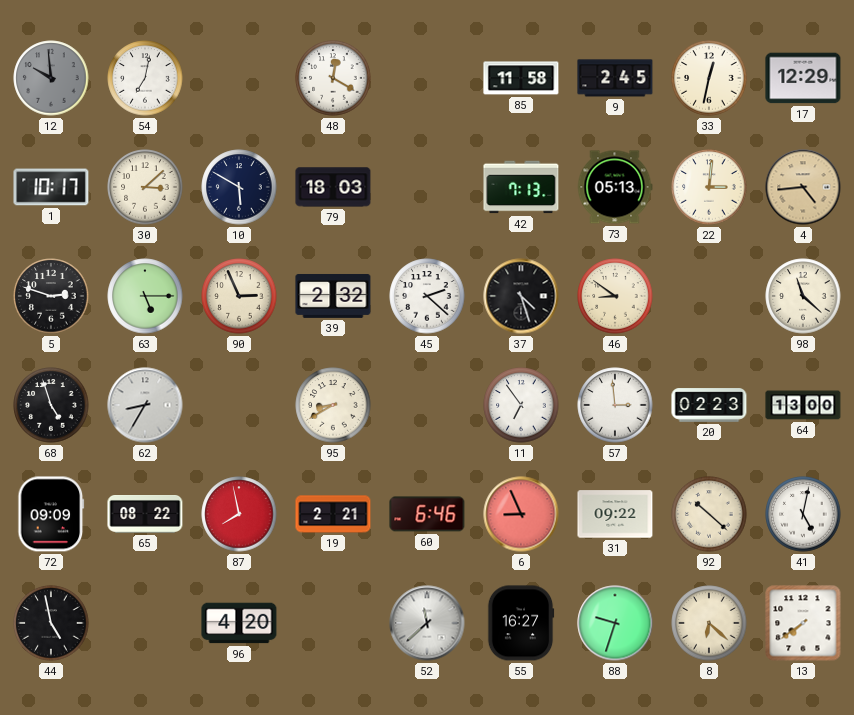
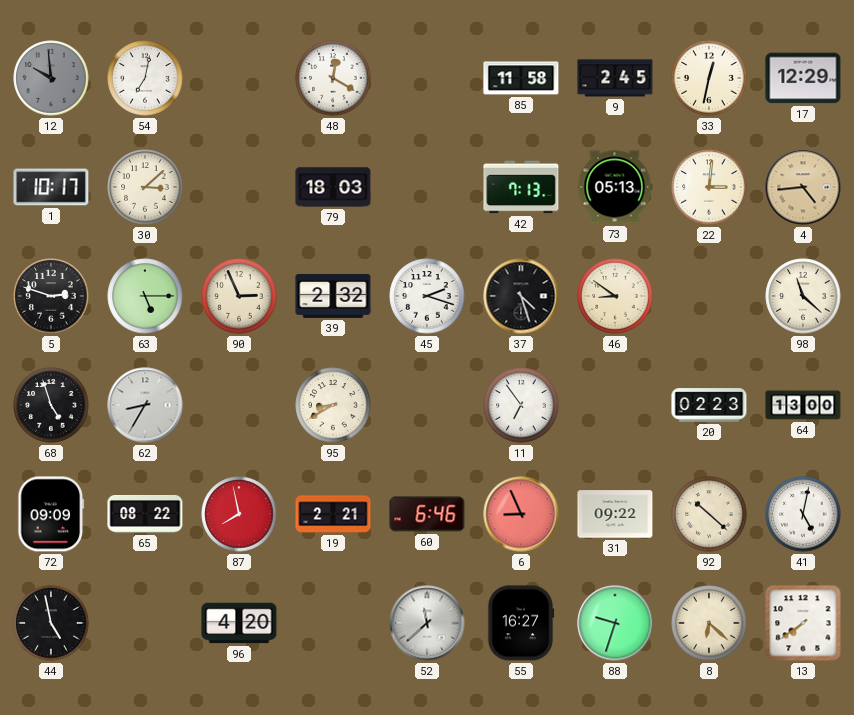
10: 5:50 -> none (239, 187)
45: 2:22 -> 2:18 (427, 296)
57: 2:59 -> none (615, 405)
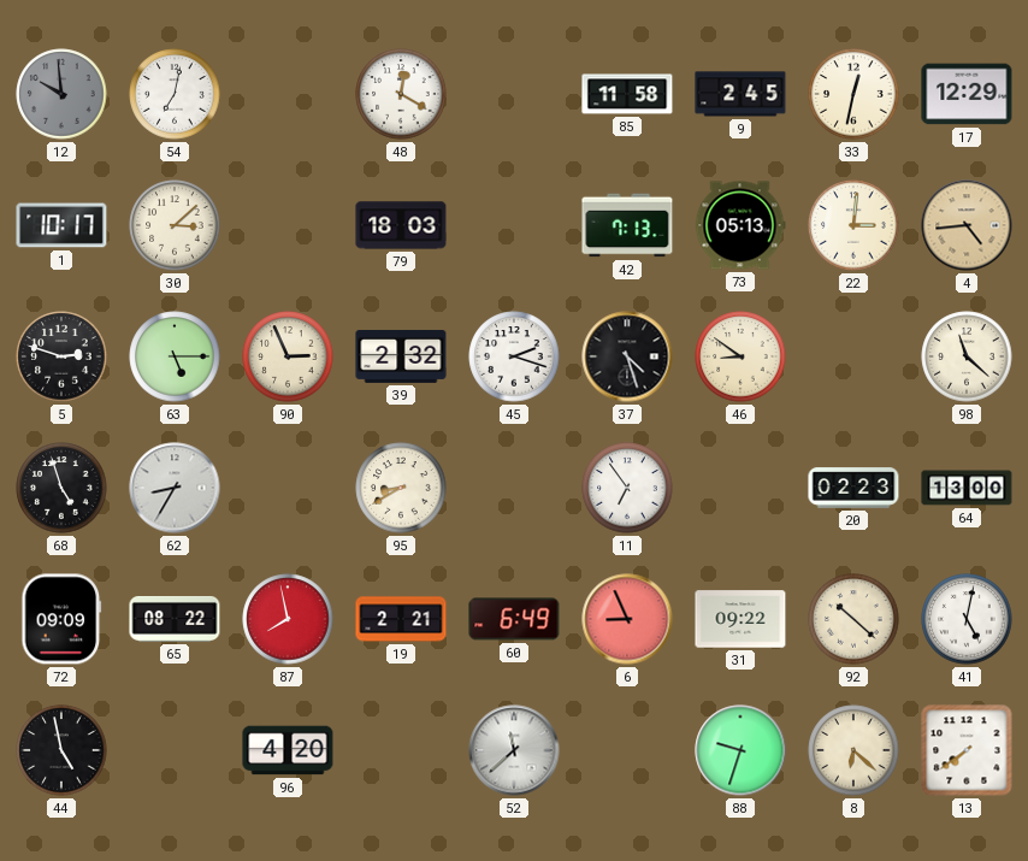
60: 6:46 -> 6:49 (514, 619)
55: 16:27 -> none (521, 623)
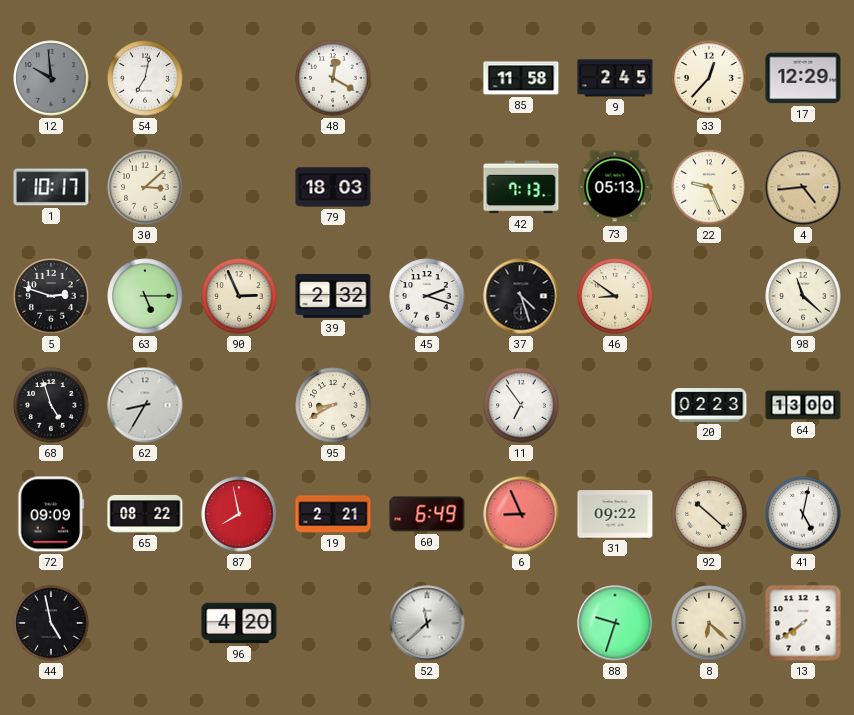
33: 12:32 -> 12:37 (709, 78)
22: 3:01 -> 9:26 (709, 187)
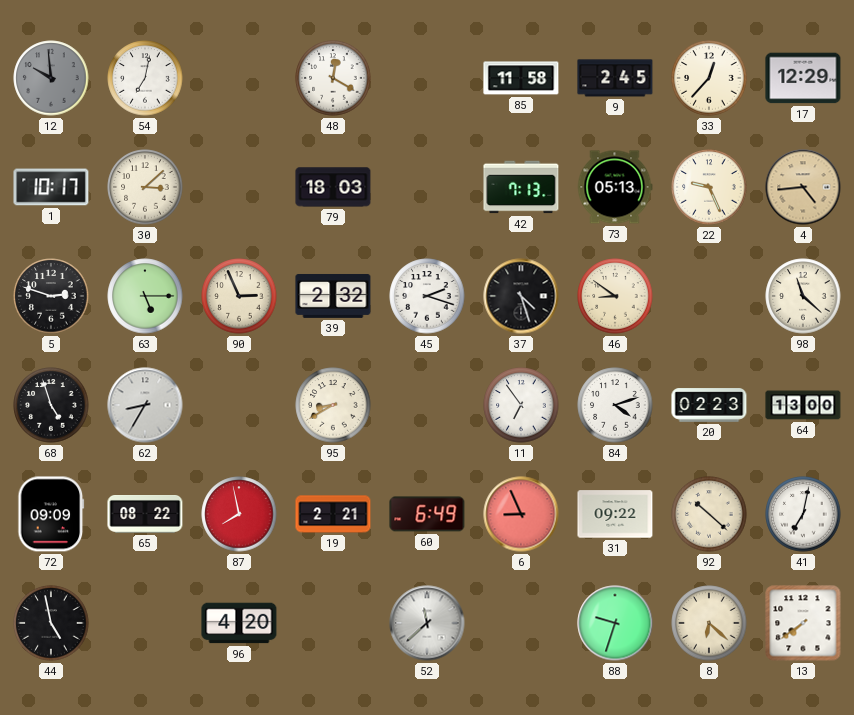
84: none -> 4:12 (615, 405)
41: 5:02 -> 7:02 (803, 514)
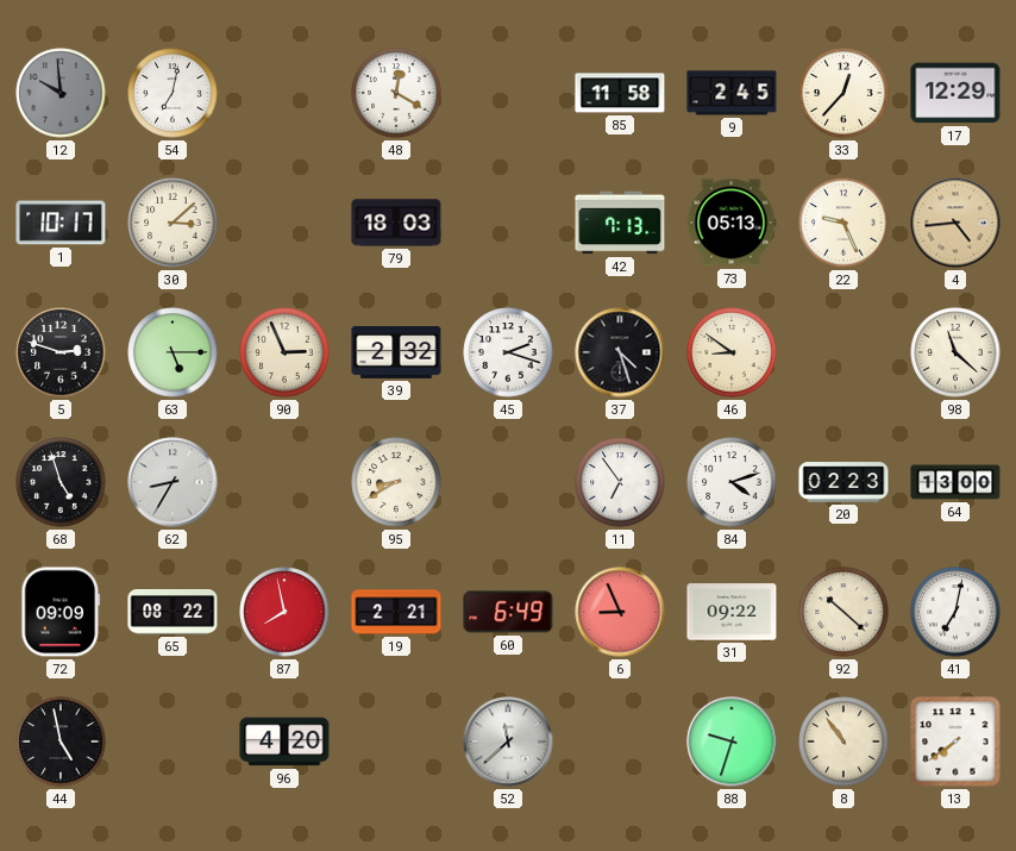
8: 6:22 -> 10:54 (843, 742)
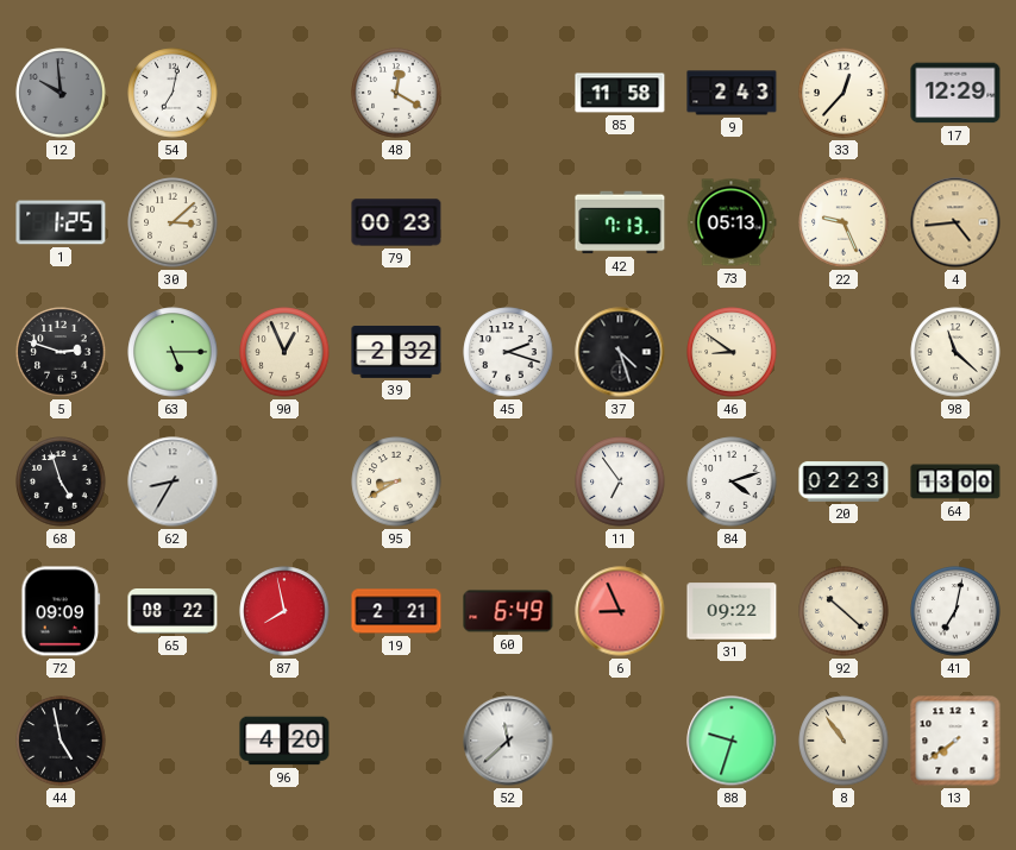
9: 2:45 -> 2:43 (732, 93)
1: 10:17 -> 1:25 (61, 222)
79: 18:03 -> 00:23 (396, 222)
90: 2:56 -> 12:56 (284, 352)
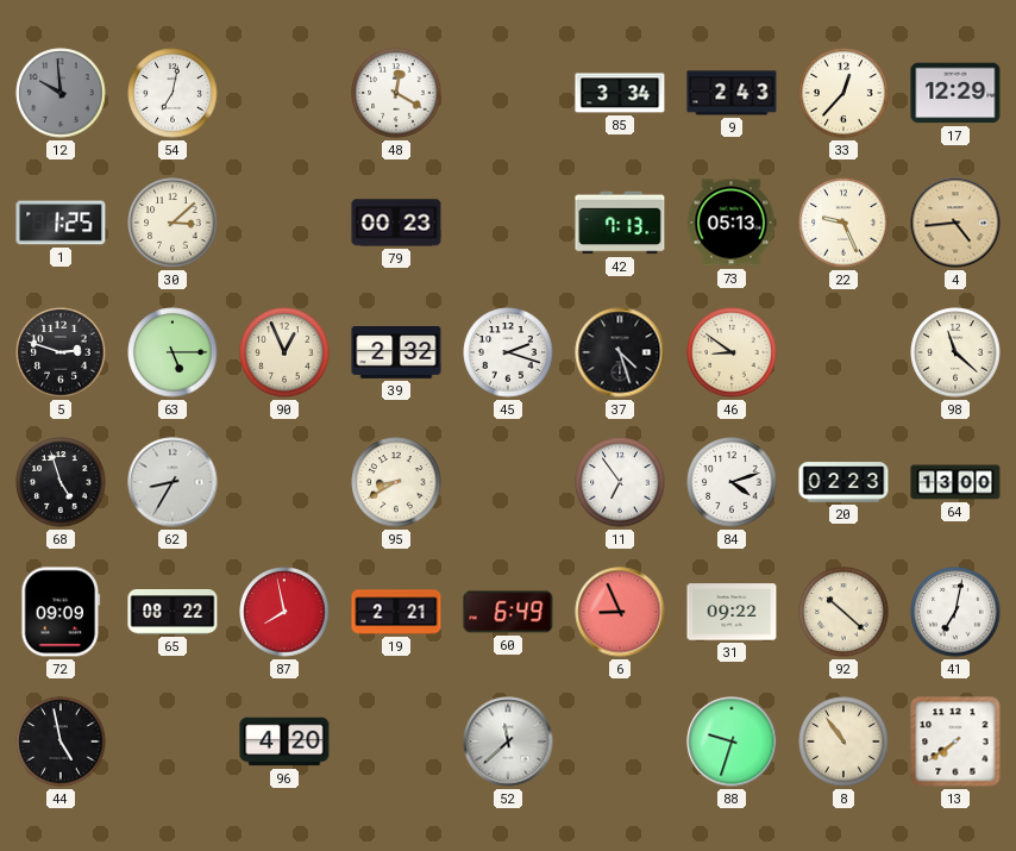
85: 11:58 -> 3:34 (620, 93)
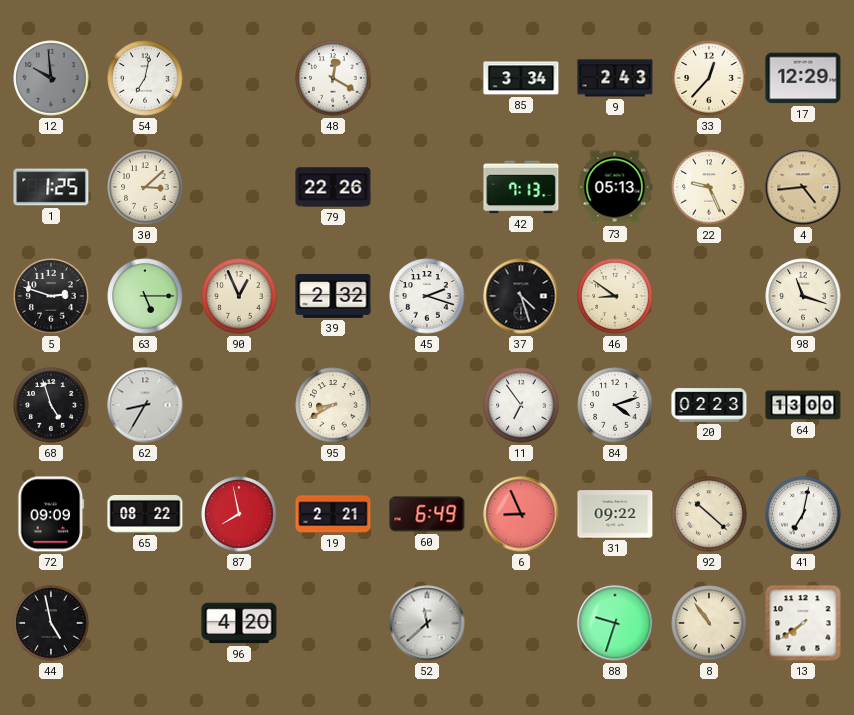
79: 00:23 -> 22:26 (333, 187)
98: 11:22 -> 11:18 (803, 296)
